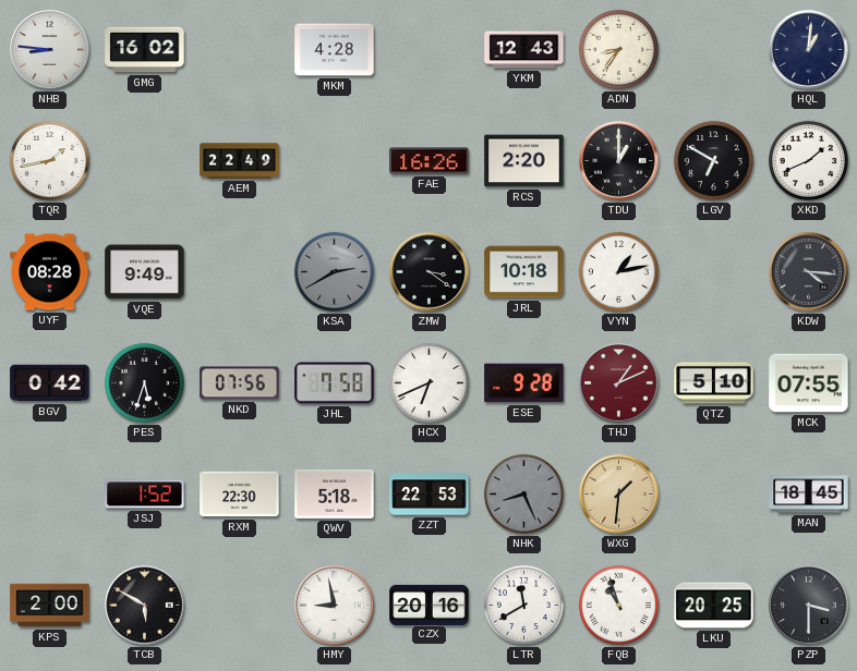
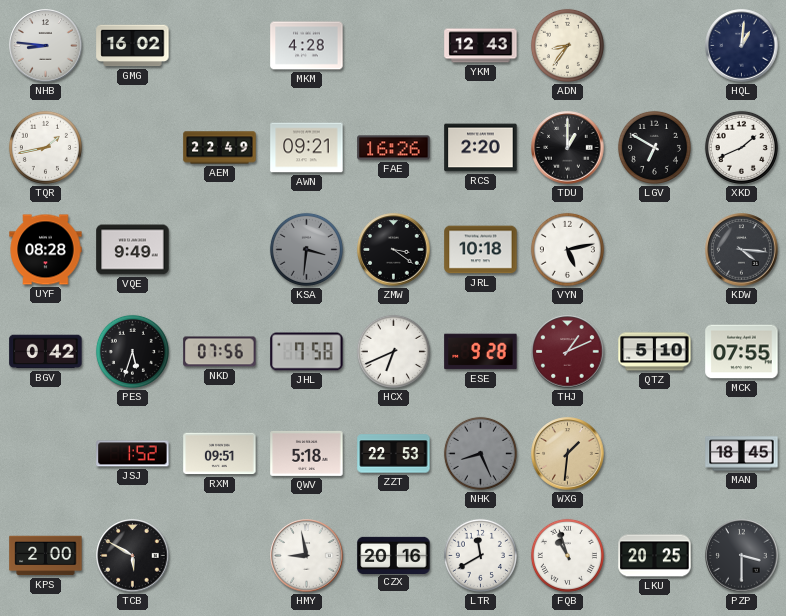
AWN: none -> 09:21 (307, 148)
KSA: 2:40 -> 3:31 (306, 249)
VYN: 1:13 -> 5:13 (567, 249)
RXM: 22:30 -> 09:51 (220, 454)
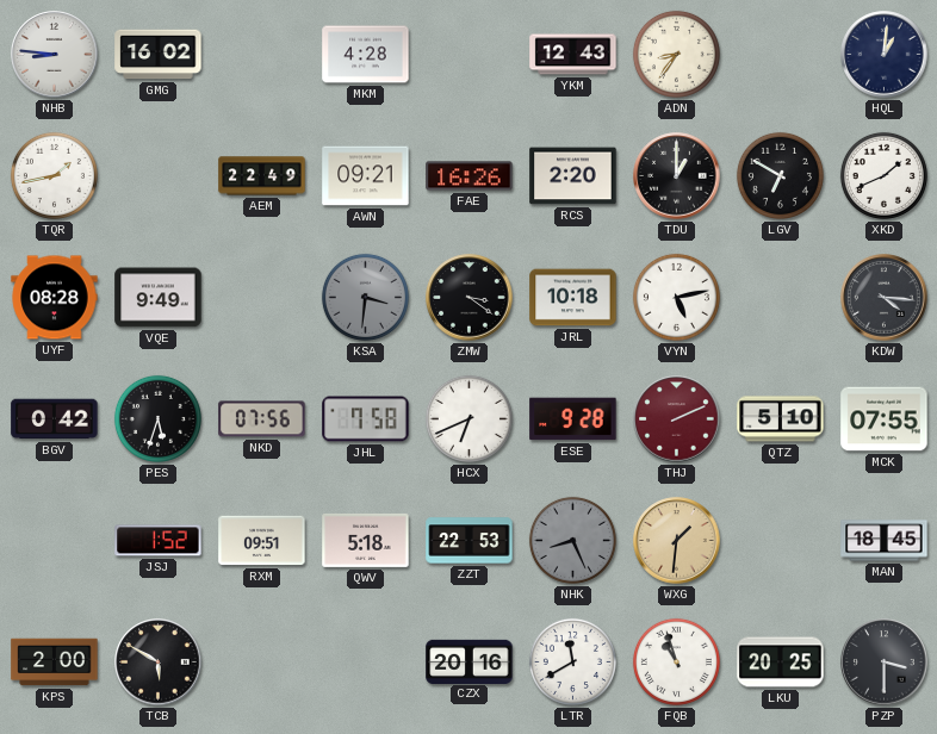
THJ: 1:11 -> 2:11 (677, 419)
HMY: 8:58 -> none (307, 556)
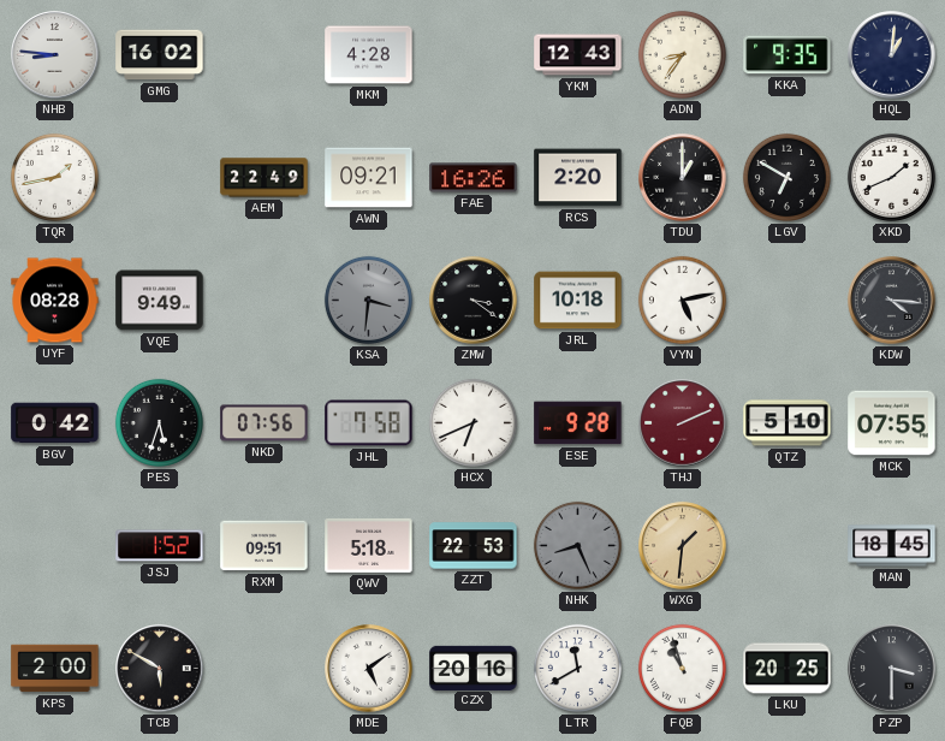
KKA: none -> 9:35 (787, 55)
MDE: none -> 5:09 (369, 669)
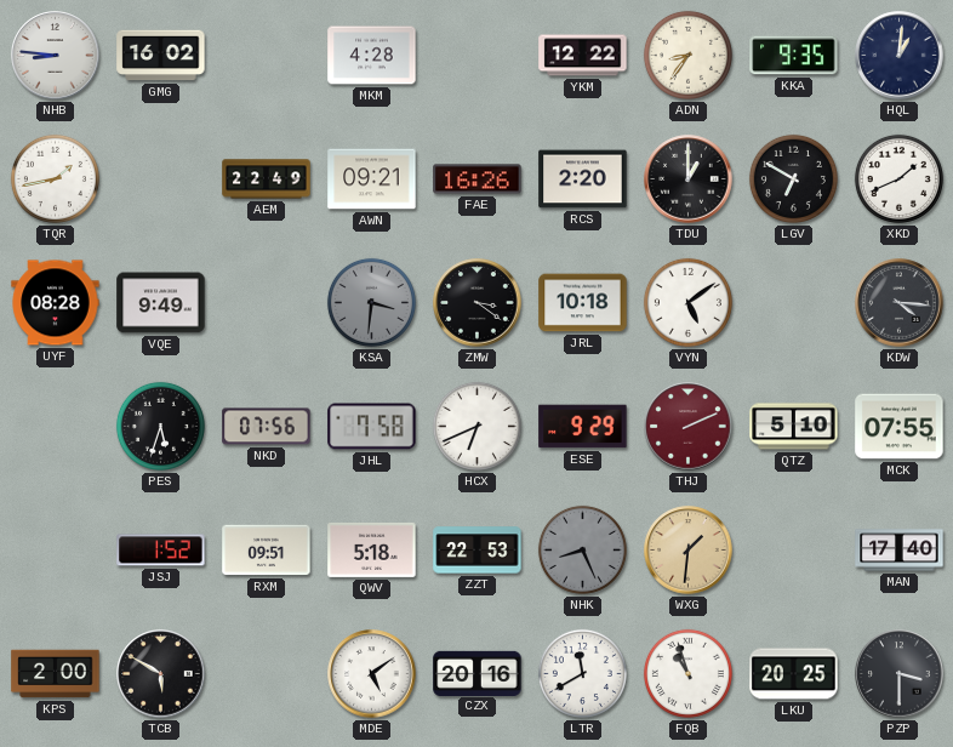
YKM: 12:43 -> 12:22 (583, 56)
VYN: 5:13 -> 5:09 (687, 302)
BGV: 0:42 -> none (55, 423)
ESE: 9:28 -> 9:29 (583, 427)
MAN: 18:45 -> 17:40 (900, 551)
